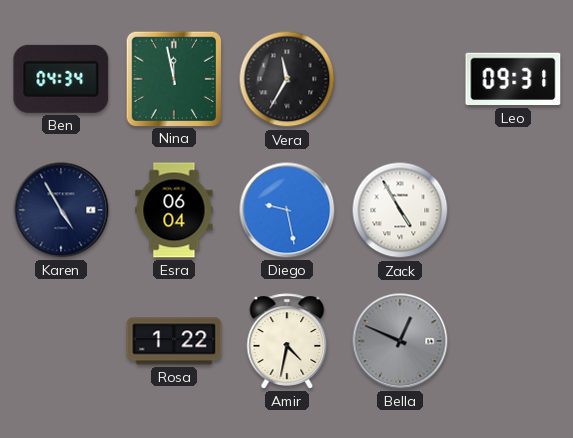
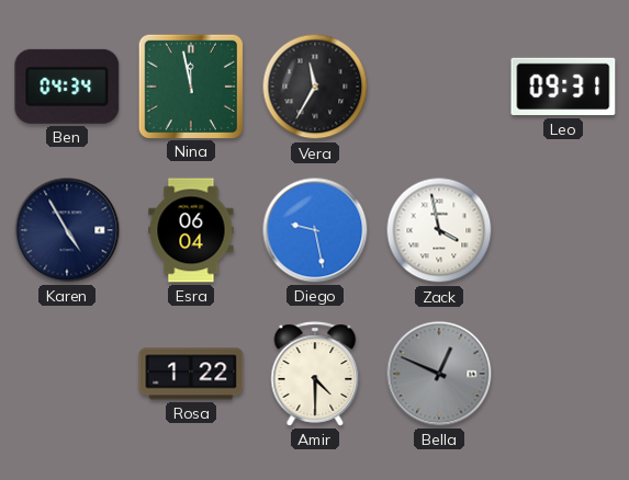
Zack: 4:55 -> 3:58 (439, 230)
Amir: 4:32 -> 4:30 (315, 374)
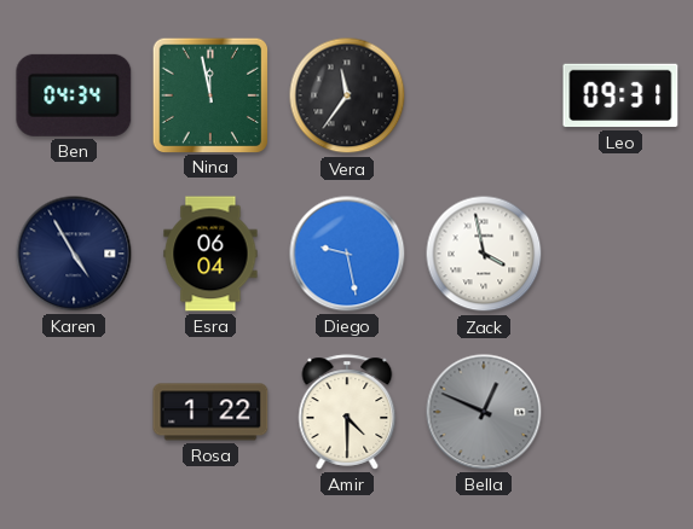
Vera: 11:35 -> 11:36 (347, 95)
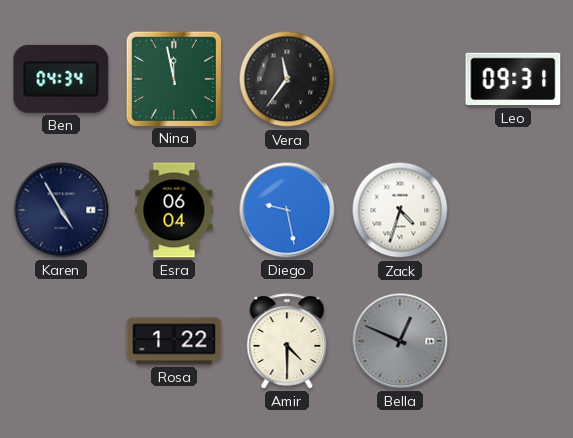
Zack: 3:58 -> 4:33 (400, 210)
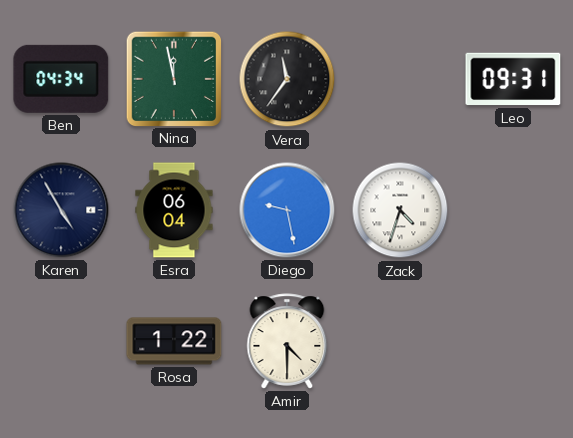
Bella: 12:49 -> none (400, 341)
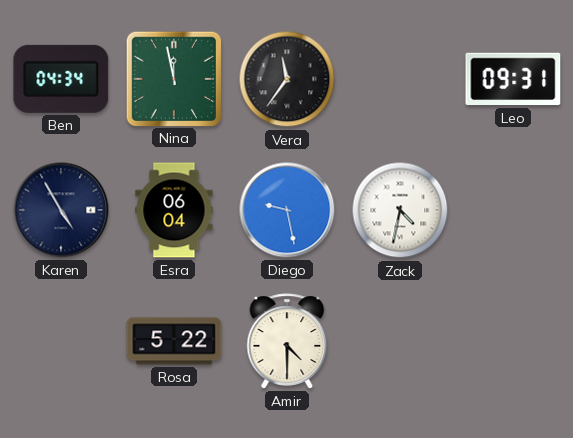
Zack: 4:33 -> 4:32 (400, 210)
Rosa: 1:22 -> 5:22 (174, 341)
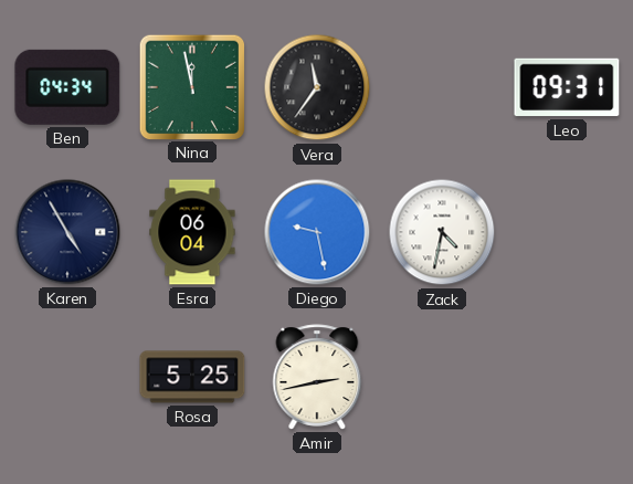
Rosa: 5:22 -> 5:25 (192, 377)
Amir: 4:30 -> 2:43 (317, 377)
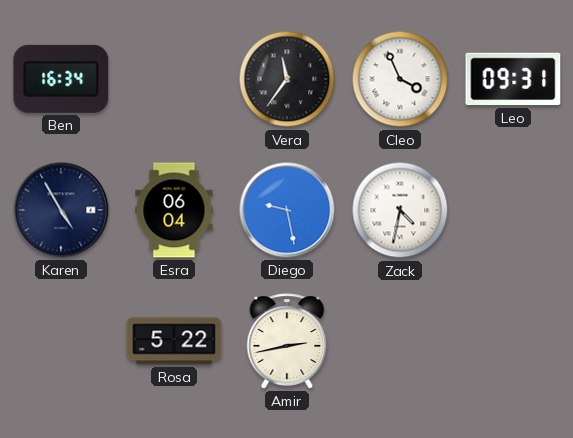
Ben: 04:34 -> 16:34 (61, 79)
Nina: 11:58 -> none (191, 86)
Cleo: none -> 3:56 (400, 79)
Rosa: 5:25 -> 5:22 (174, 341)
